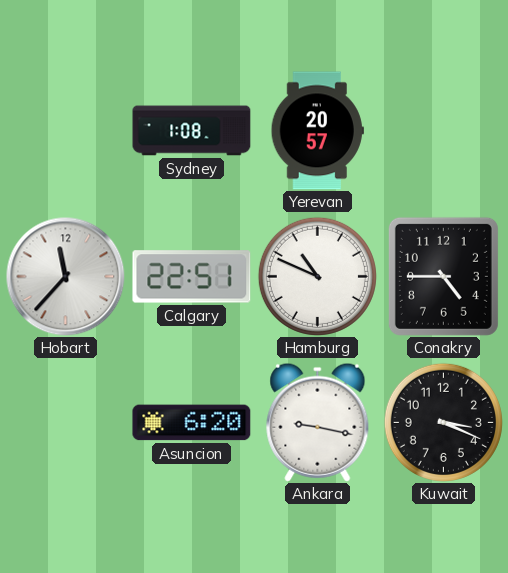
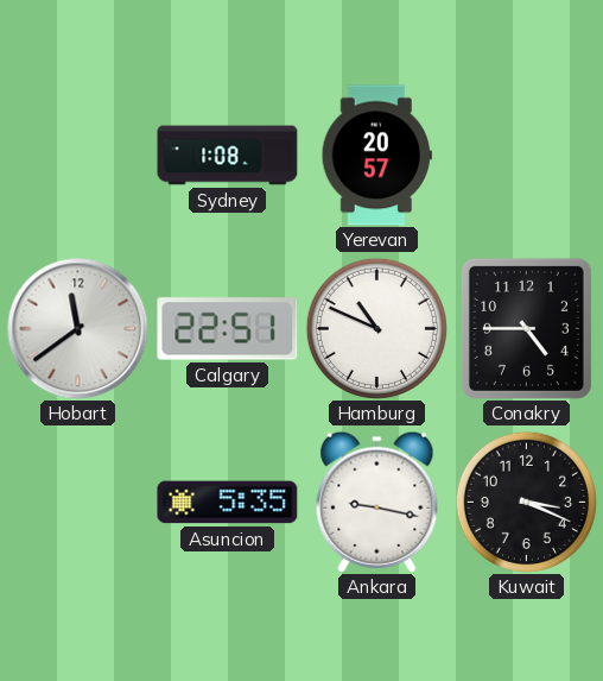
Hobart: 11:37 -> 11:39 (78, 329)
Asuncion: 6:20 -> 5:35 (228, 503)
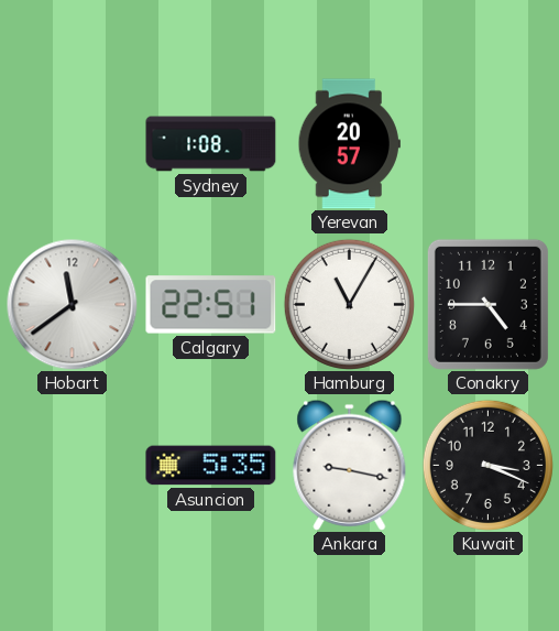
Hamburg: 10:49 -> 11:05 (349, 304)
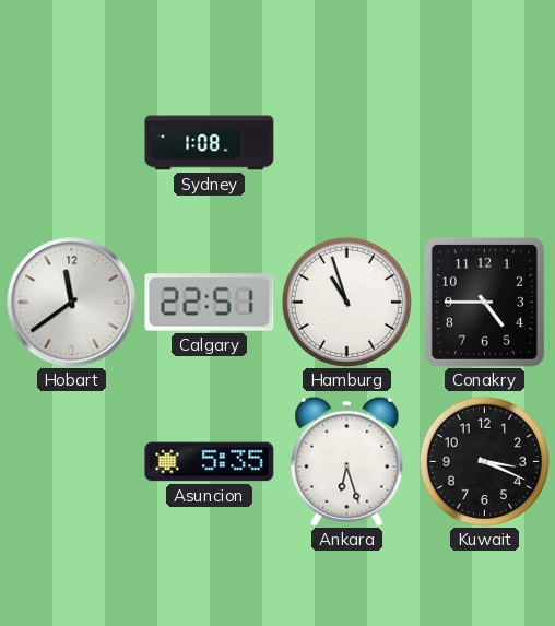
Yerevan: 20:57 -> none (349, 144)
Hamburg: 11:05 -> 10:57 (346, 302)
Ankara: 9:17 -> 6:27 (347, 461)
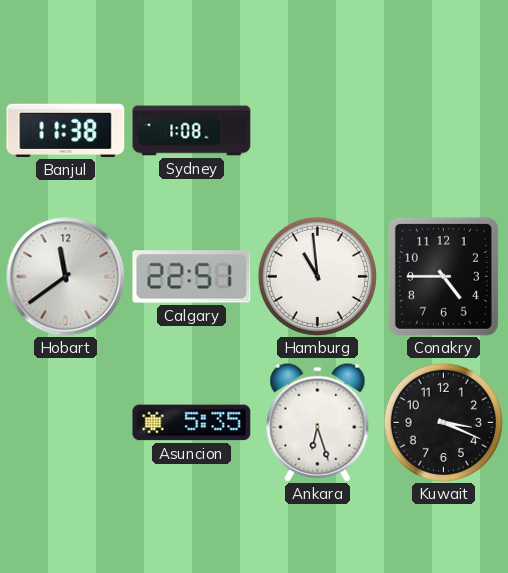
Banjul: none -> 11:38 (66, 130)
Hamburg: 10:57 -> 10:59 (317, 276)
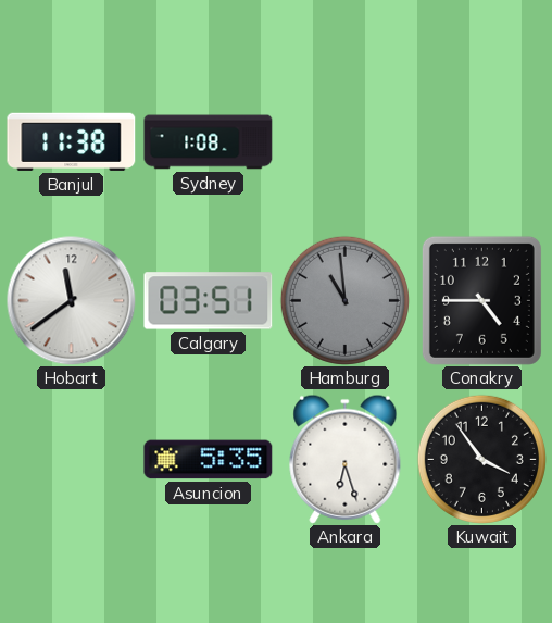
Calgary: 22:51 -> 03:51 (209, 301)
Hamburg dial: white -> grey (344, 300)
Kuwait: 3:19 -> 3:54 (481, 459)
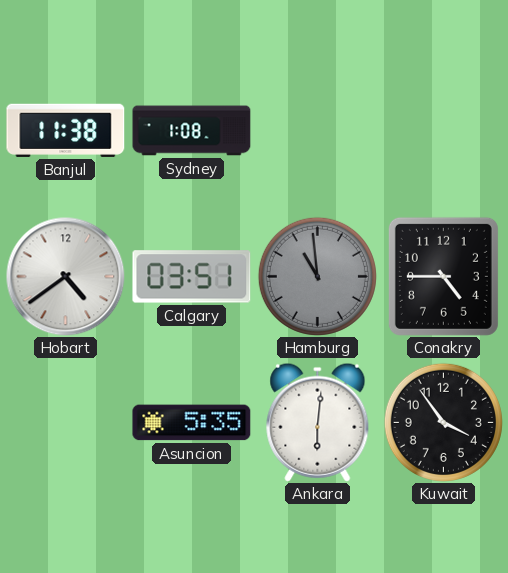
Hobart: 11:39 -> 4:39 (66, 277)
Ankara: 6:27 -> 6:01 (318, 422)
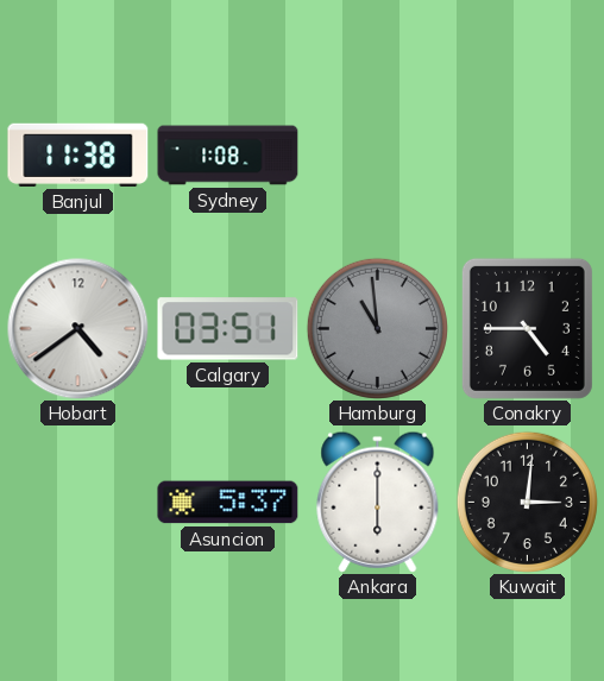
Asuncion: 5:35 -> 5:37 (228, 503)
Ankara: 6:01 -> 6:00 (378, 502)
Kuwait: 3:54 -> 3:01 (527, 502)
